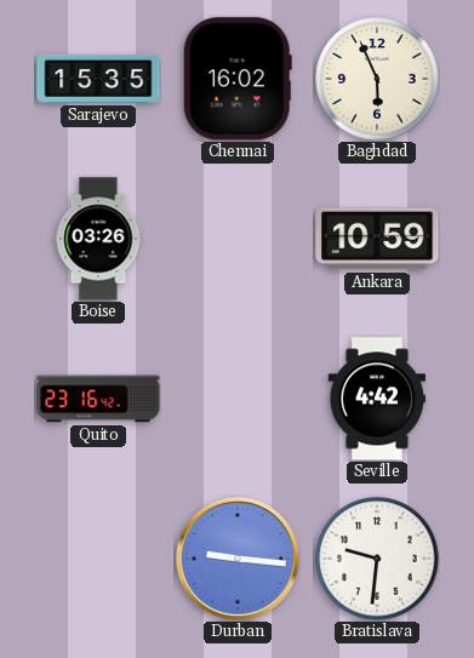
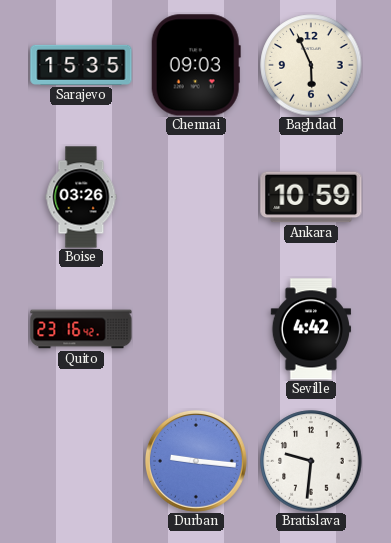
Chennai: 16:02 -> 09:03 (196, 65)
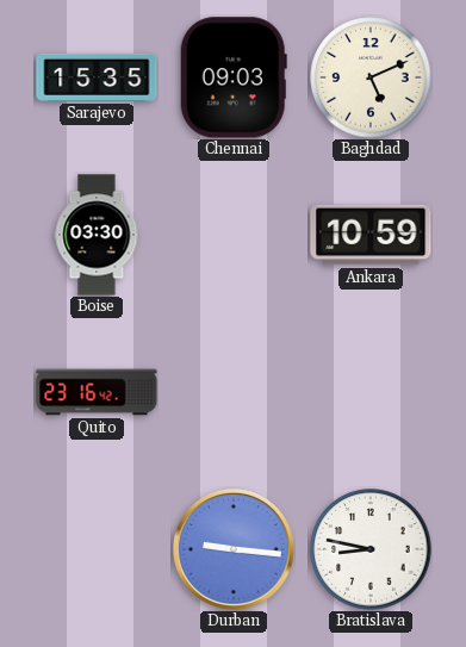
Baghdad: 5:56 -> 5:11 (371, 77)
Boise: 03:26 -> 03:30 (97, 235)
Seville: 4:42 -> none (311, 329)
Bratislava: 9:31 -> 8:47 (371, 549)
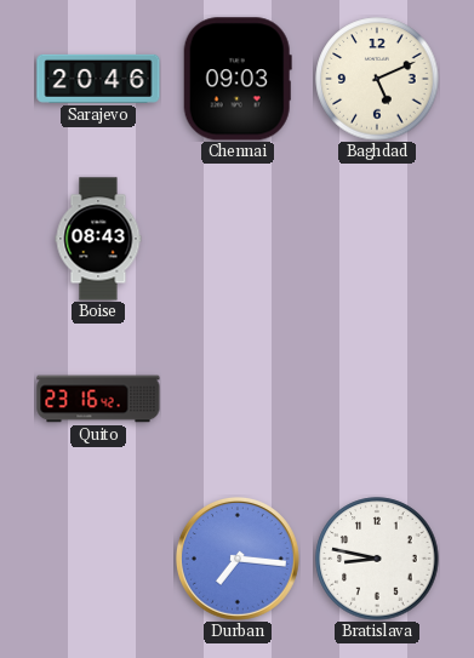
Sarajevo: 15:35 -> 20:46 (98, 79)
Boise: 03:30 -> 08:43 (98, 239)
Ankara: 10:59 -> none (371, 235)
Durban: 9:16 -> 7:16 (239, 560)
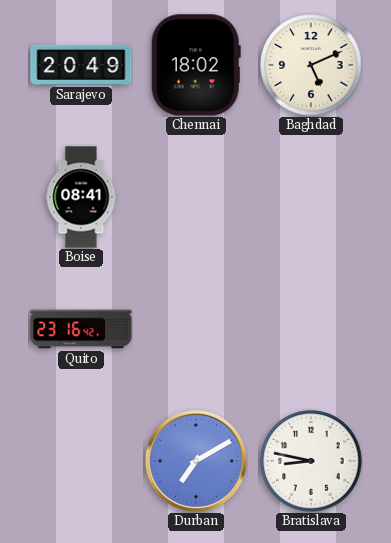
Sarajevo: 20:46 -> 20:49 (81, 65)
Chennai: 09:03 -> 18:02 (196, 65)
Boise: 08:43 -> 08:41 (81, 197)
Durban: 7:16 -> 7:10 (197, 462)
